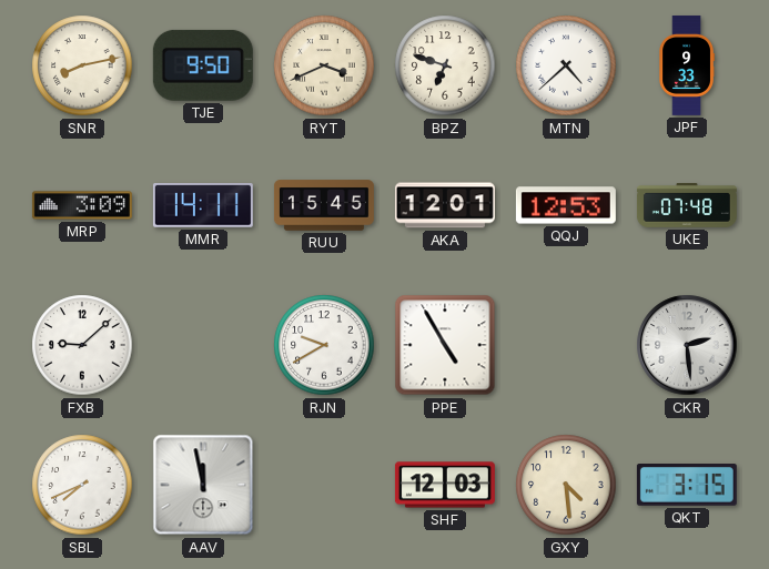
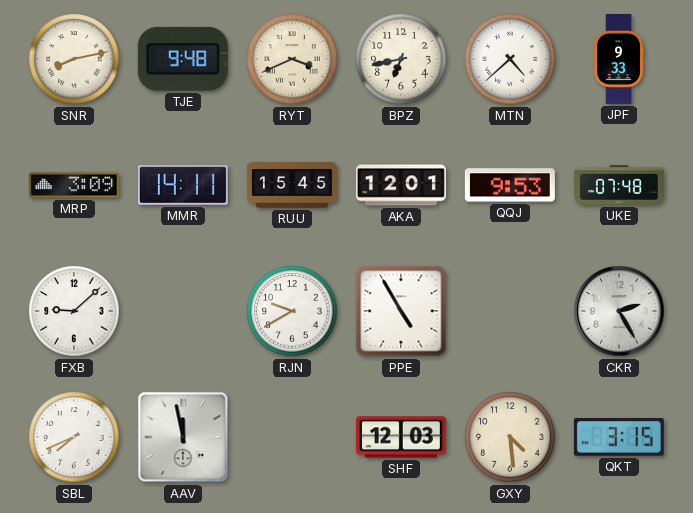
TJE: 9:50 -> 9:48 (183, 59)
BPZ: 6:48 -> 6:43 (401, 59)
QQJ: 12:53 -> 9:53 (510, 185)
CKR: 2:29 -> 2:25 (619, 311)
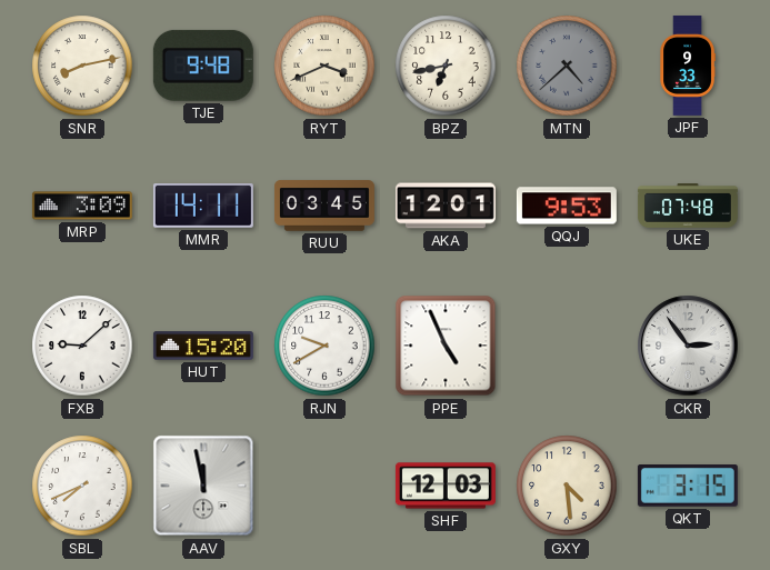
MTN dial: white -> grey (567, 66)
RUU: 15:45 -> 03:45 (324, 206)
HUT: none -> 15:20 (203, 346)
PPE: 4:55 -> 4:56 (446, 346)
CKR: 2:25 -> 2:54 (688, 346)
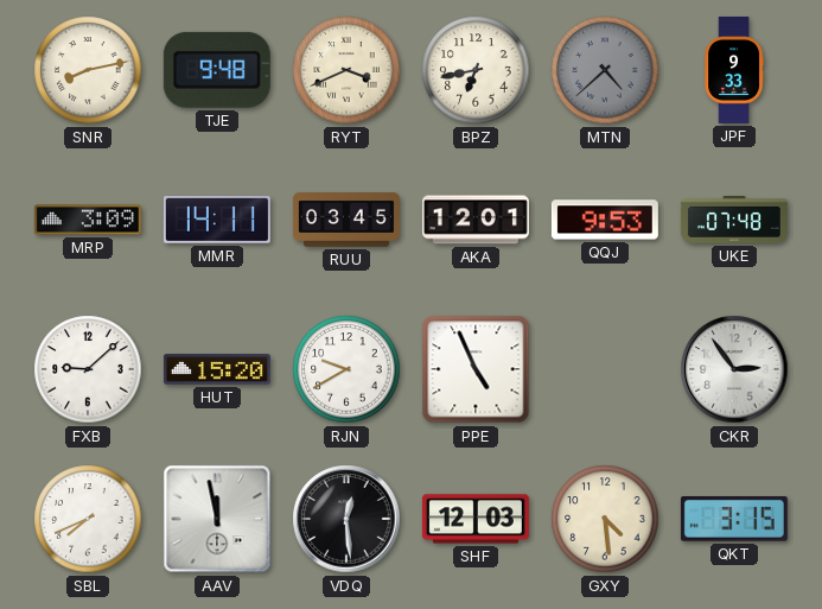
VDQ: none -> 12:29 (346, 519)
